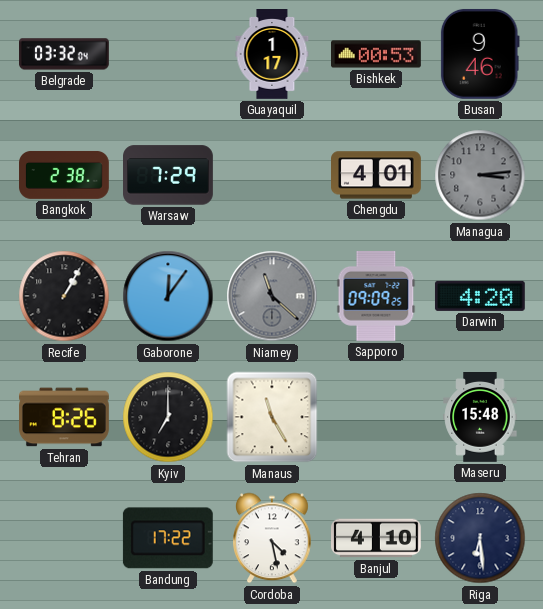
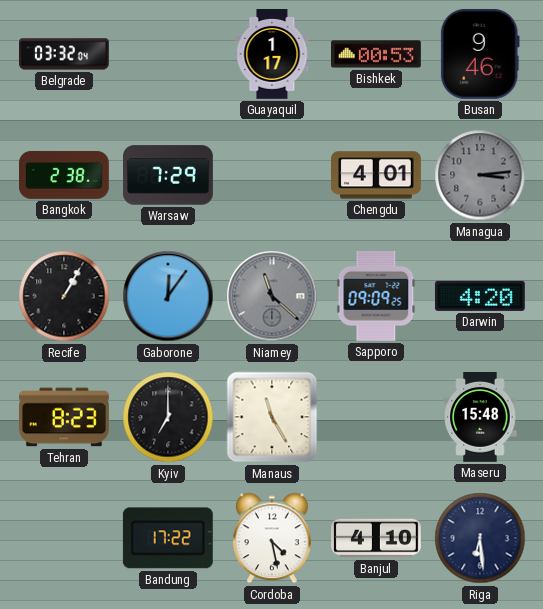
Tehran: 8:26 -> 8:23 (65, 417)
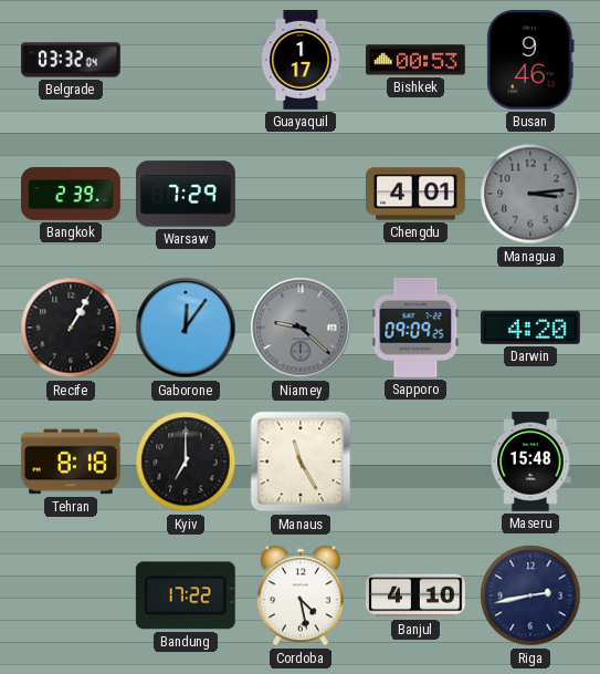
Bangkok: 2:38 -> 2:39 (72, 194)
Niamey: 11:22 -> 9:22 (301, 328)
Tehran: 8:23 -> 8:18 (72, 462)
Riga: 6:29 -> 2:43 (530, 595)
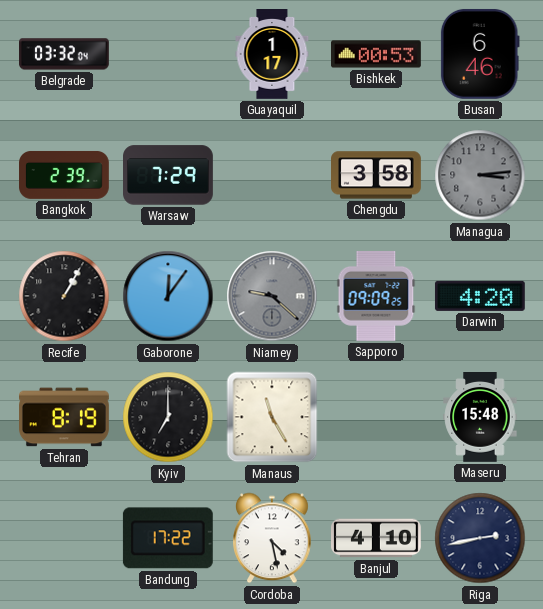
Busan: 9:46 -> 6:46 (480, 54)
Chengdu: 4:01 -> 3:58 (377, 175)
Tehran: 8:18 -> 8:19 (65, 417)
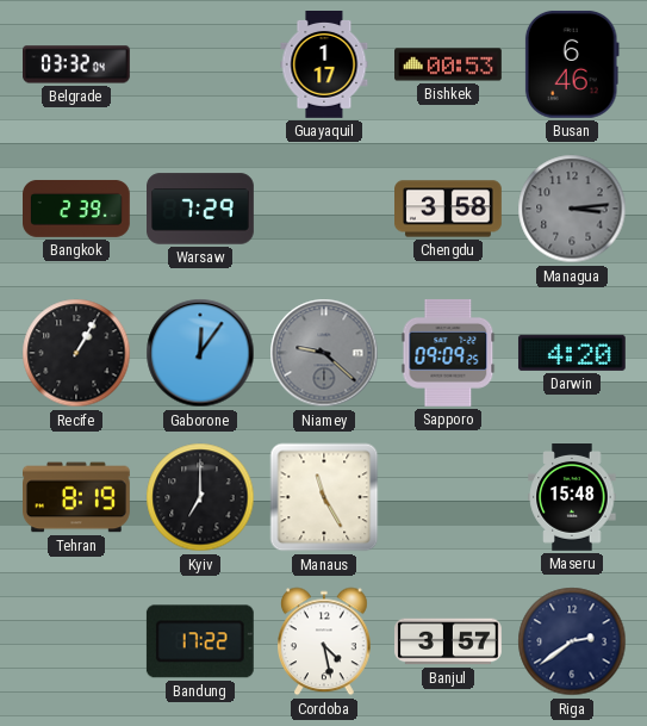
Banjul: 4:10 -> 3:57 (449, 641)
Riga: 2:43 -> 2:39 (572, 641)
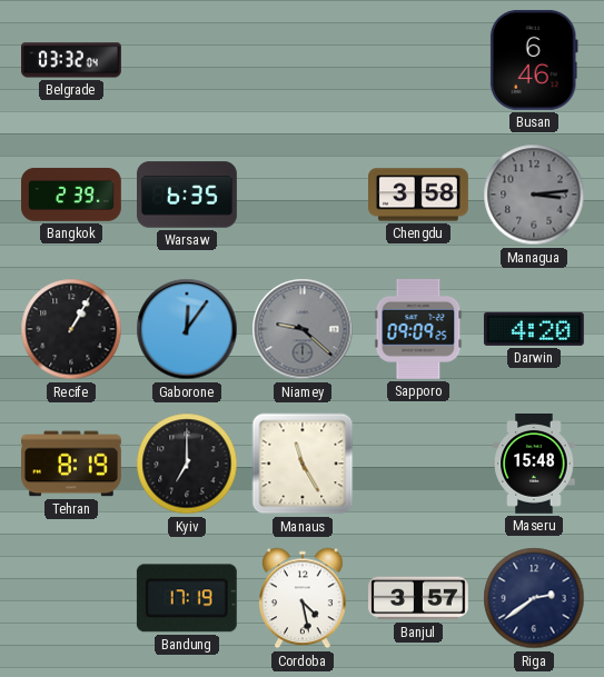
Guayaquil: 1:17 -> none (324, 66)
Bishkek: 00:53 -> none (449, 64)
Warsaw: 7:29 -> 6:35 (188, 195)
Bandung: 17:22 -> 17:19 (187, 598)
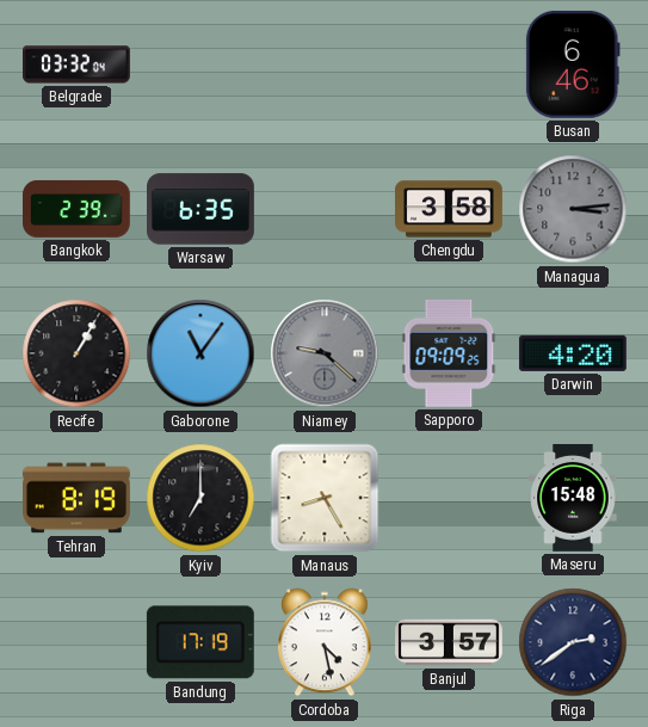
Gaborone: 12:06 -> 11:06 (200, 353)
Manaus: 11:25 -> 8:25 (325, 498)
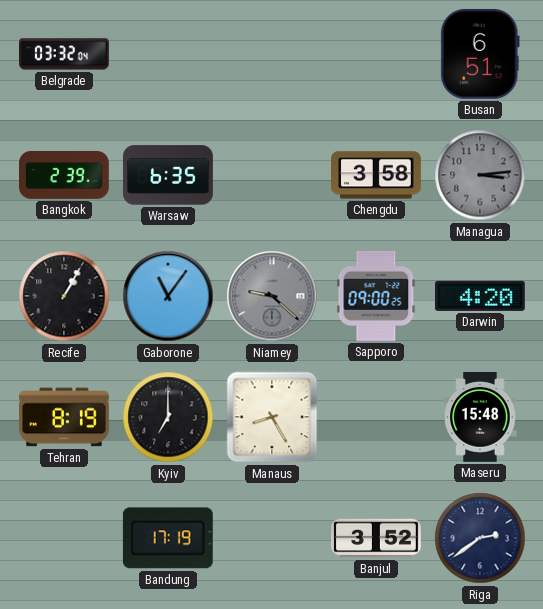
Busan: 6:46 -> 6:51 (480, 54)
Sapporo: 09:09 -> 09:00 (376, 296)
Cordoba: 4:28 -> none (326, 642)
Banjul: 3:57 -> 3:52 (377, 538)
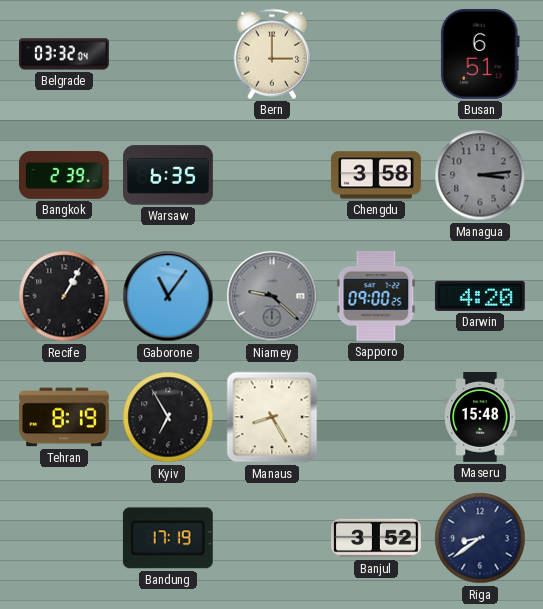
Bern: none -> 3:00 (272, 54)
Kyiv: 7:00 -> 6:55 (168, 417)
Riga: 2:39 -> 8:39 (480, 538)
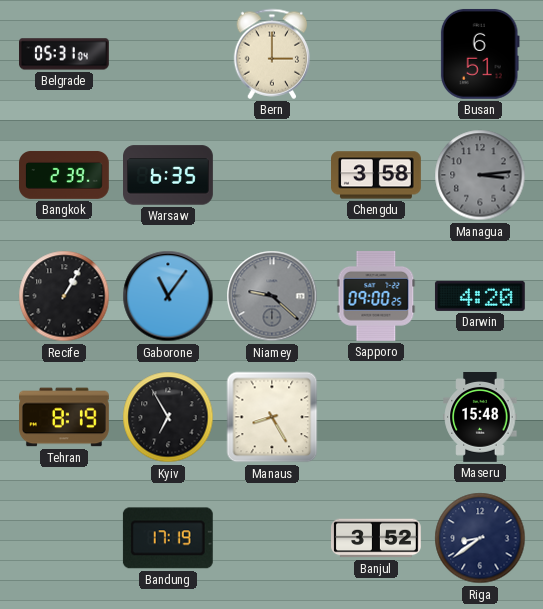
Belgrade: 03:32 -> 05:31 (65, 54)
